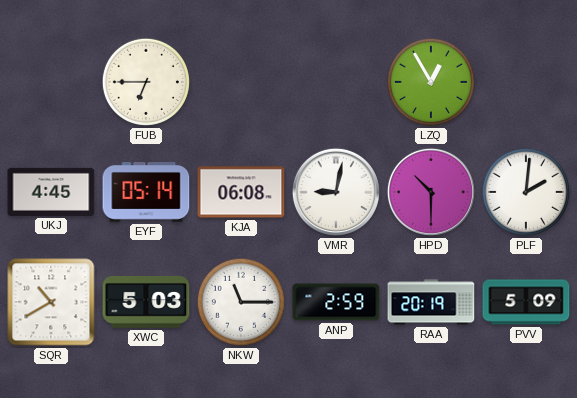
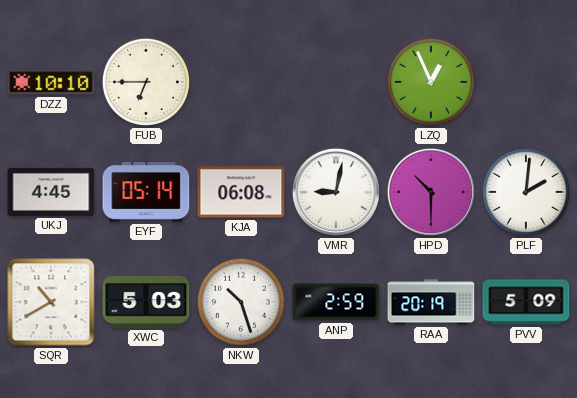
DZZ: none -> 10:10 (51, 82)
LZQ: 12:55 -> 12:56 (431, 82)
NKW: 11:15 -> 10:27 (241, 302)
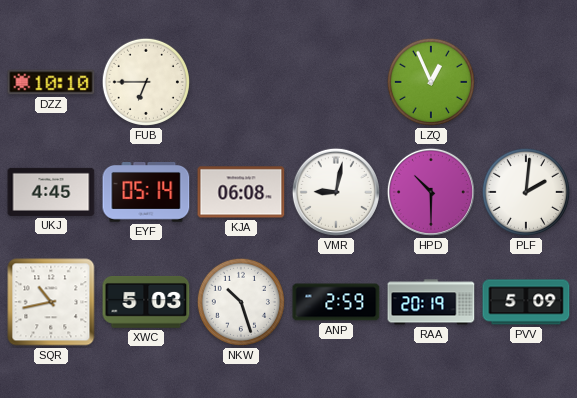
SQR: 10:40 -> 10:43 (51, 302)
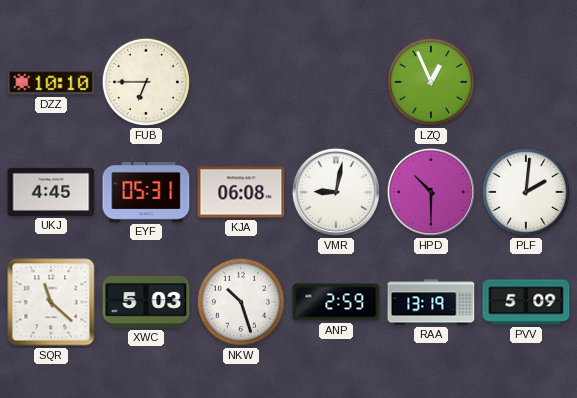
EYF: 05:14 -> 05:31 (146, 193)
SQR: 10:43 -> 11:22 (51, 302)
RAA: 20:19 -> 13:19 (431, 302)
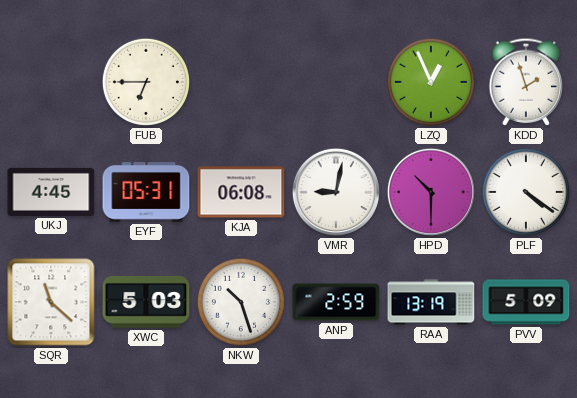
DZZ: 10:10 -> none (51, 82)
KDD: none -> 1:57 (526, 82)
PLF: 2:01 -> 4:21 (526, 192)
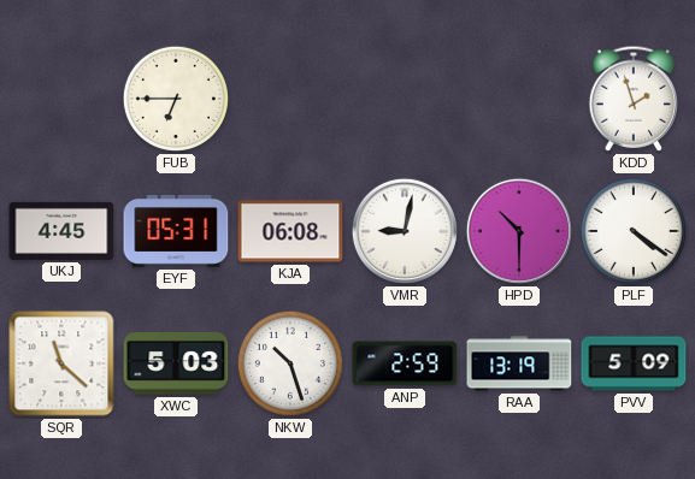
LZQ: 12:56 -> none (431, 82)
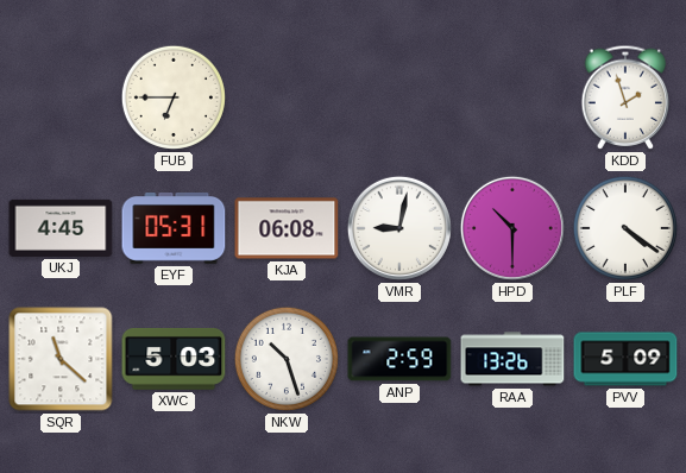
RAA: 13:19 -> 13:26 (512, 359)
